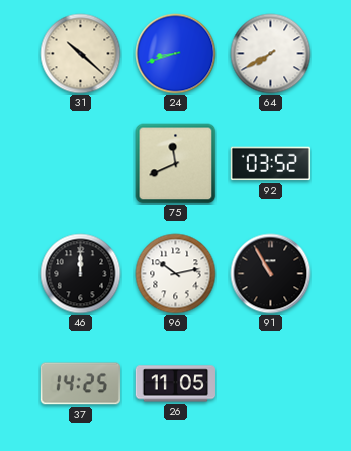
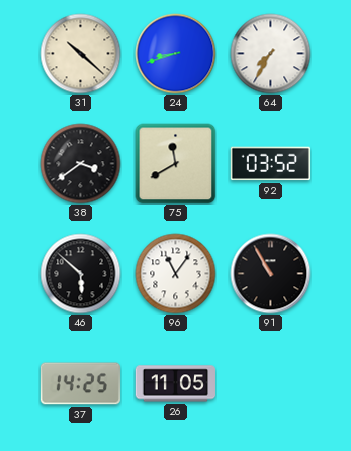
64: 7:40 -> 7:35 (271, 54)
38: none -> 3:39 (81, 164)
75: 11:41 -> 11:40 (176, 164)
46: 12:00 -> 5:52 (81, 274)
96: 10:13 -> 11:06 (176, 274)
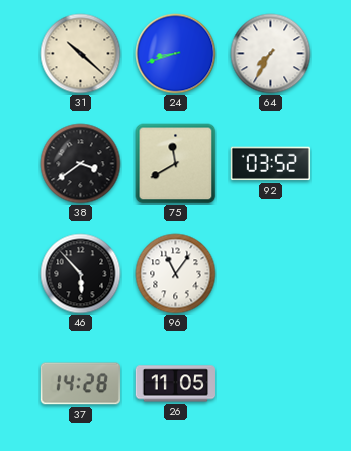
46: 5:52 -> 5:53 (81, 274)
91: 10:55 -> none (271, 274)
37: 14:25 -> 14:28 (80, 384)
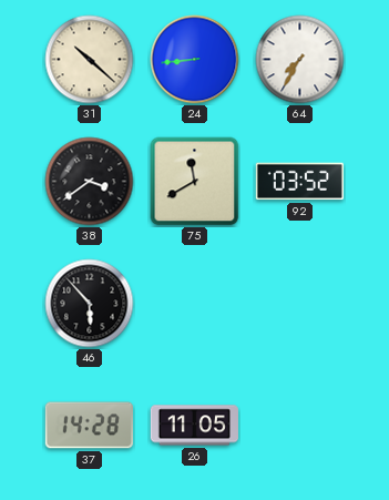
24: 8:42 -> 8:44 (195, 60)
96: 11:06 -> none (176, 274)
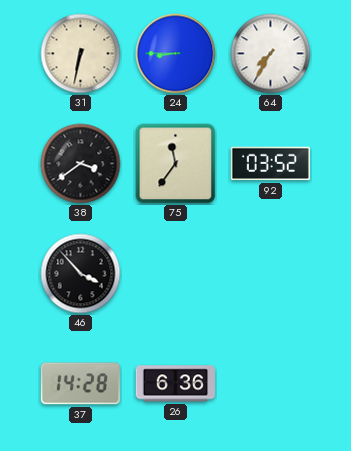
31: 10:22 -> 6:32 (81, 54)
24: 8:44 -> 8:45 (176, 54)
75: 11:40 -> 11:36 (176, 164)
46: 5:53 -> 3:53 (81, 274)
26: 11:05 -> 6:36 (175, 384)
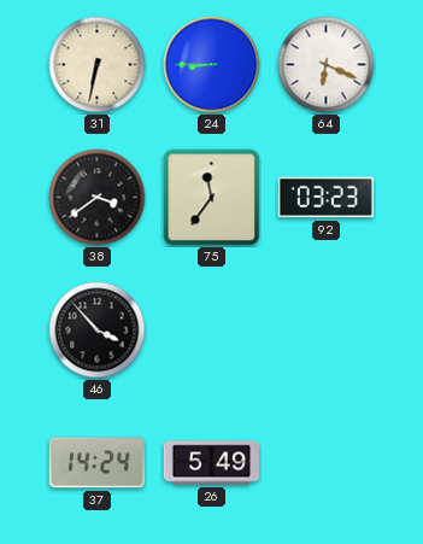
64: 7:35 -> 6:19 (327, 65)
92: 03:52 -> 03:23 (325, 198)
37: 14:28 -> 14:24 (96, 463)
26: 6:36 -> 5:49 (211, 463)
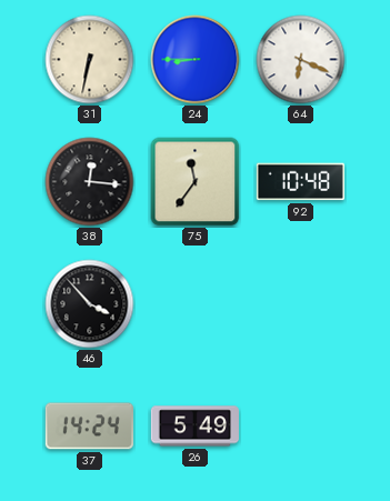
38: 3:39 -> 12:16 (90, 182)
92: 03:23 -> 10:48 (300, 182)
